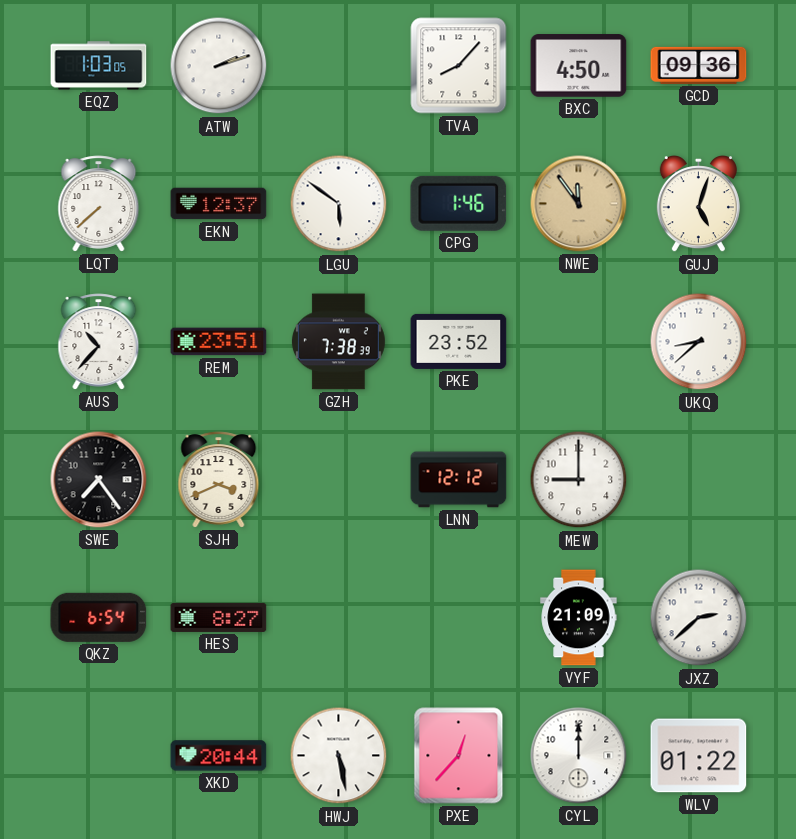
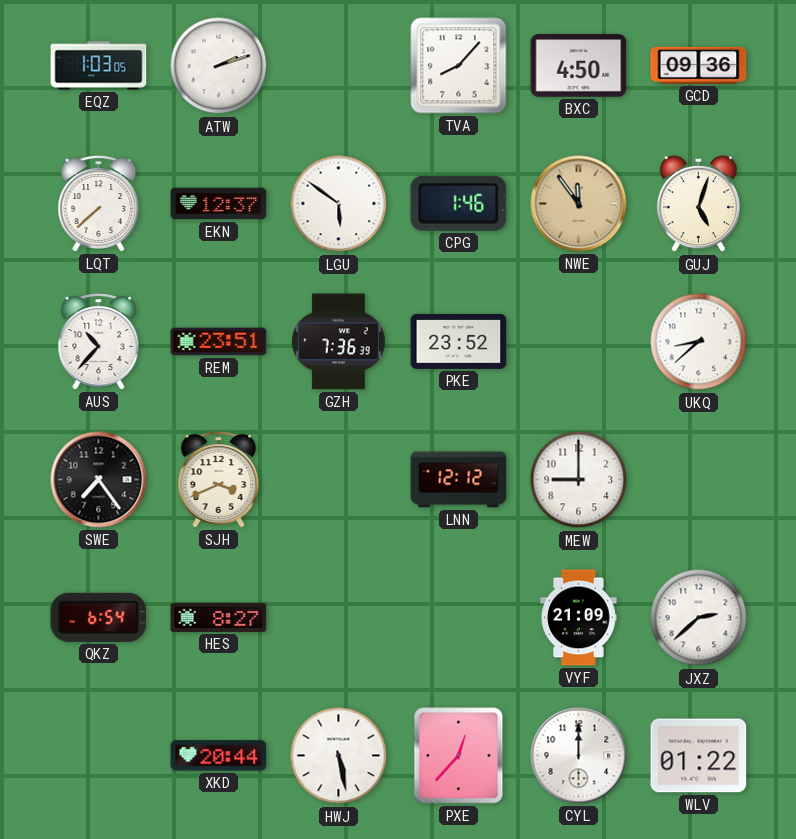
GZH: 7:38 -> 7:36 (338, 342)
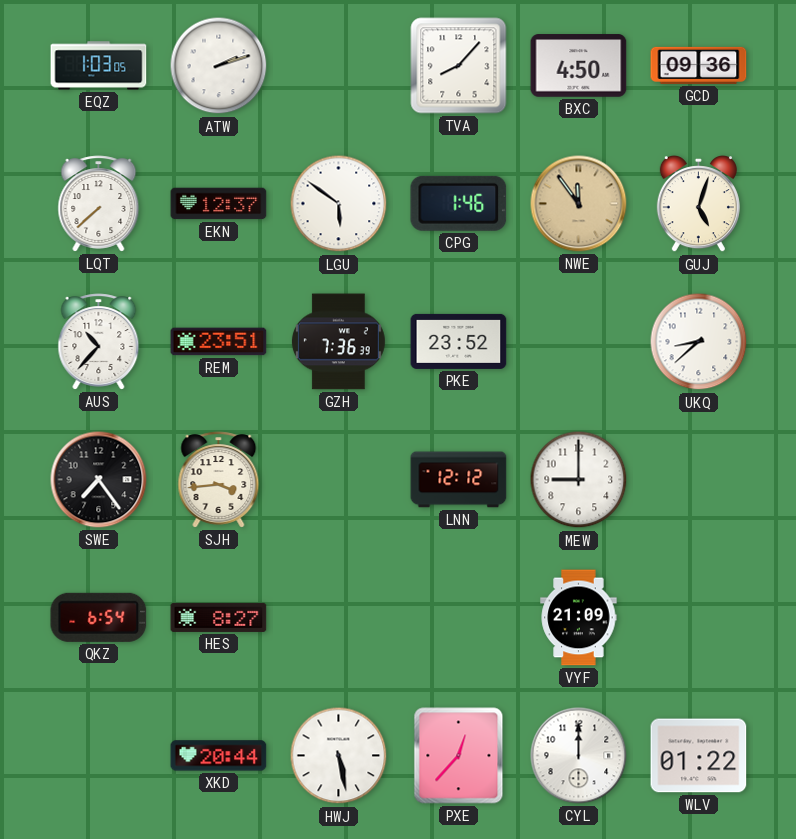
SJH: 3:41 -> 3:44 (219, 480)
JXZ: 2:38 -> none (699, 618)
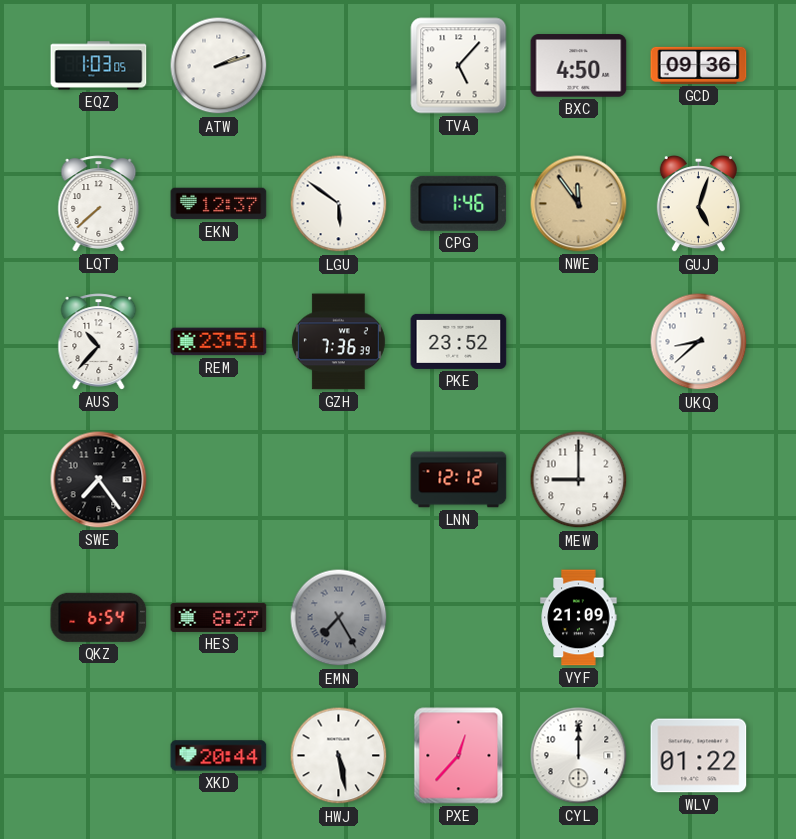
TVA: 8:07 -> 5:07 (459, 66)
SJH: 3:44 -> none (219, 480)
EMN: none -> 7:25 (339, 618)
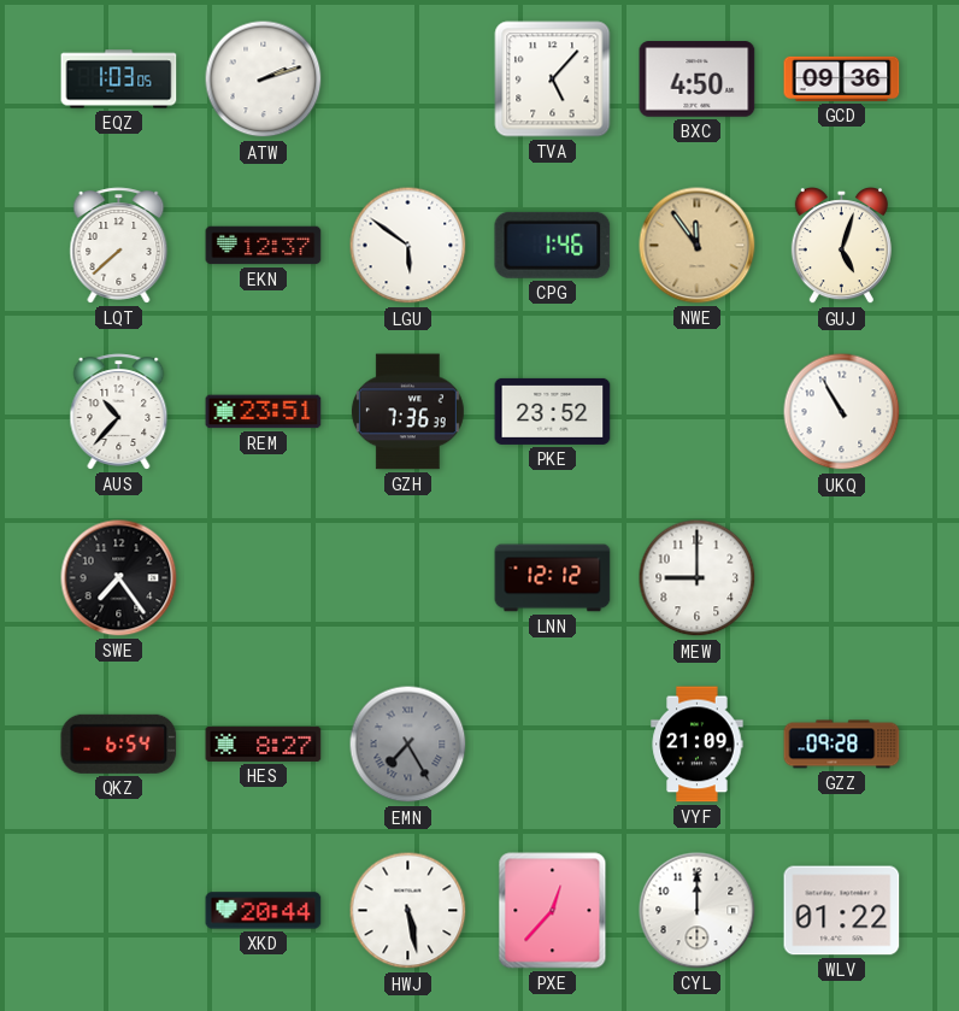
UKQ: 8:38 -> 10:55 (842, 412)
GZZ: none -> 09:28 (842, 745)
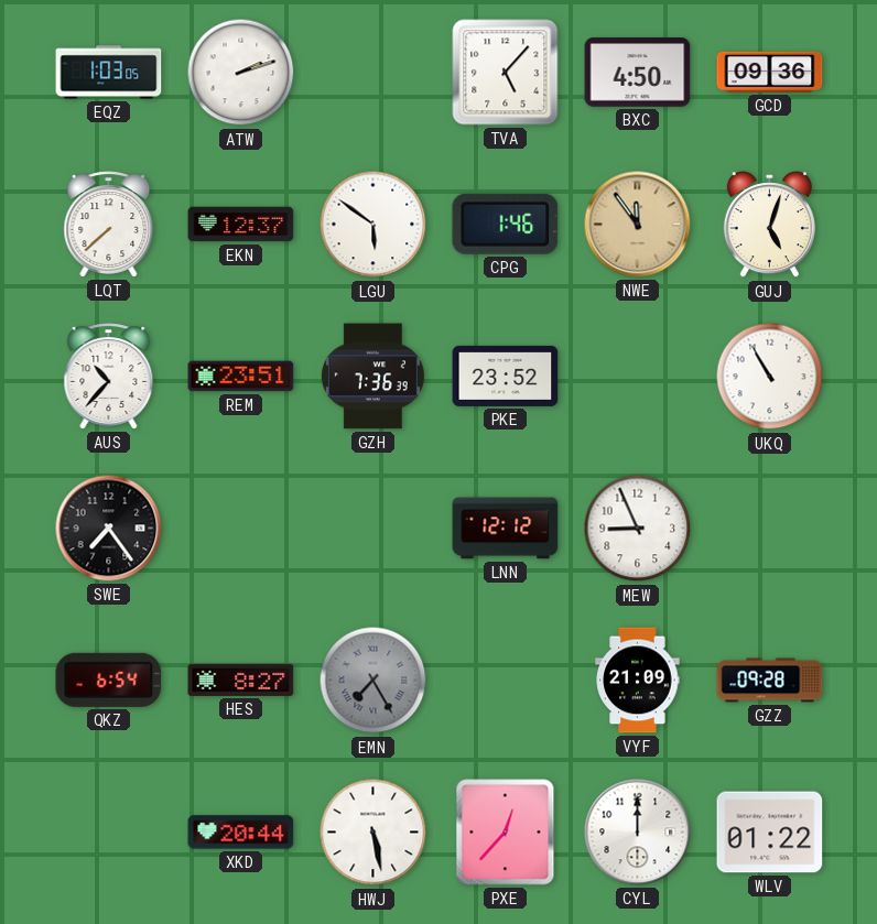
MEW: 9:00 -> 8:56 (638, 529)
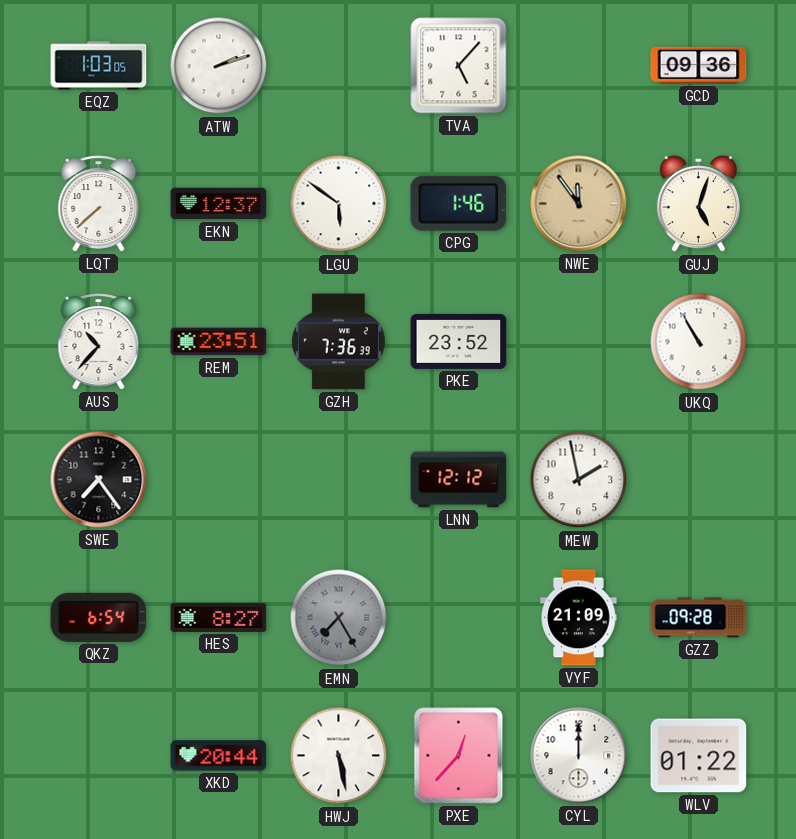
BXC: 4:50 -> none (638, 73)
MEW: 8:56 -> 1:58 (579, 480)
